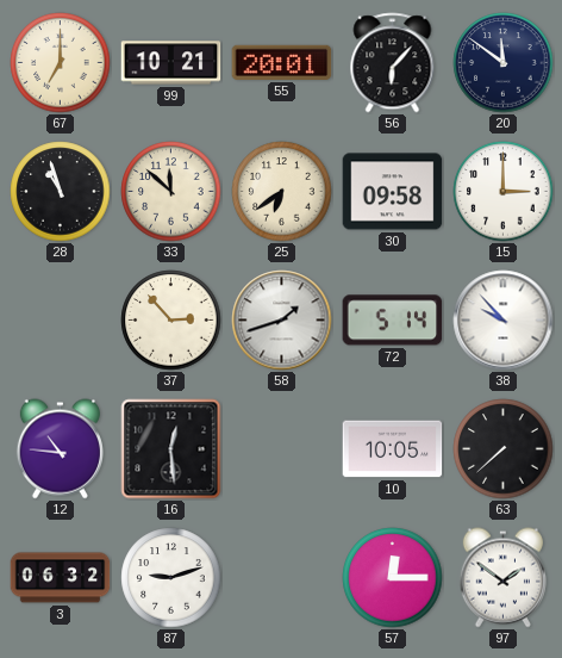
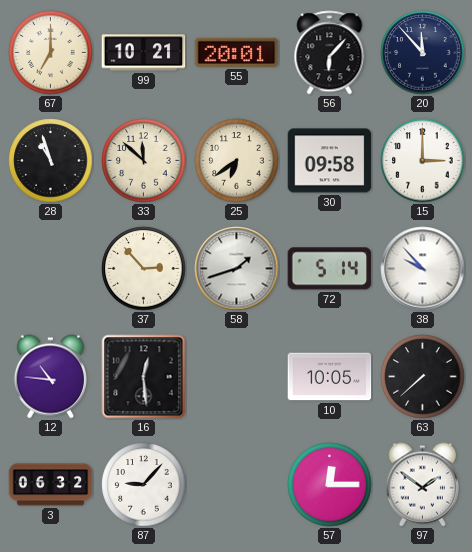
20: 11:51 -> 11:53 (423, 53)
87: 9:12 -> 9:07 (144, 485)
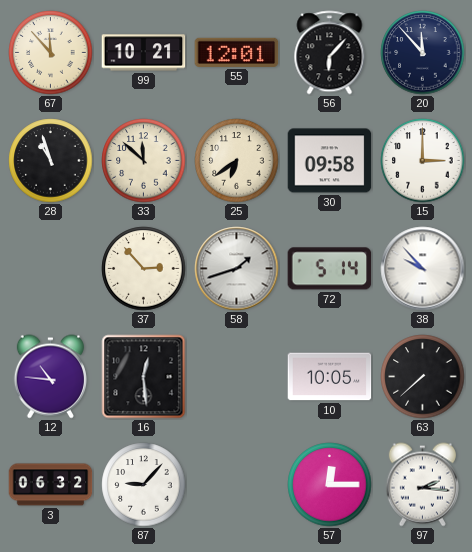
67: 7:00 -> 11:53 (51, 53)
55: 20:01 -> 12:01 (237, 52)
97: 1:51 -> 2:16 (422, 485)
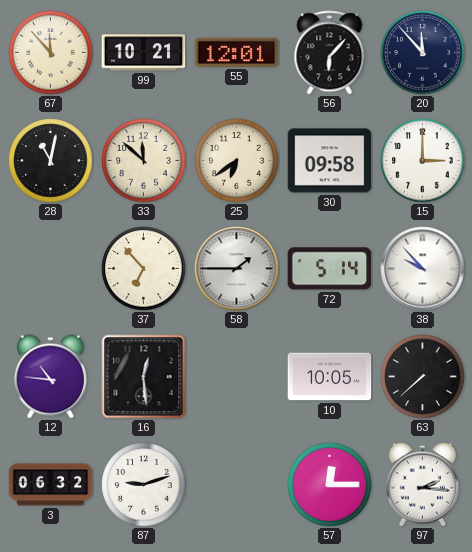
28: 10:57 -> 11:02 (51, 161)
37: 2:53 -> 6:53 (144, 269)
58: 1:42 -> 1:45 (237, 269)
87: 9:07 -> 9:12 (144, 485)
